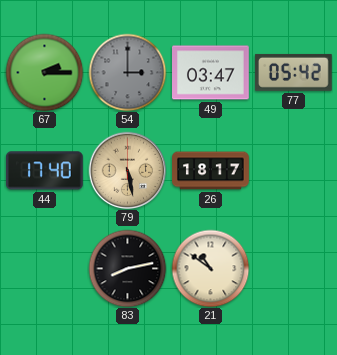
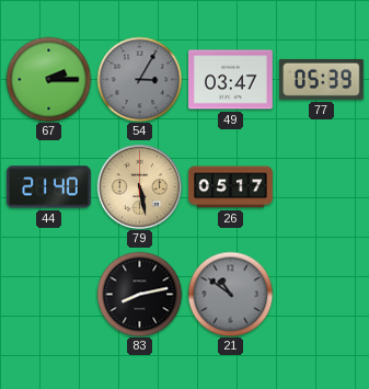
54: 3:00 -> 3:05 (139, 79)
77: 05:42 -> 05:39 (321, 79)
44: 17:40 -> 21:40 (48, 187)
26: 18:17 -> 05:17 (231, 187)
21 dial: cream -> grey (230, 294)
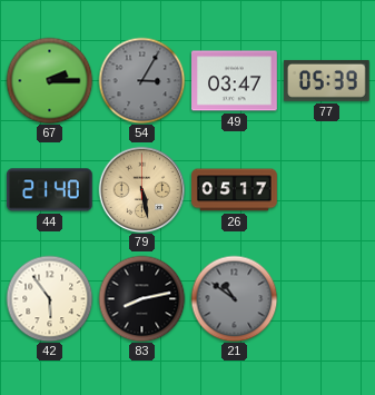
42: none -> 5:54 (49, 298)
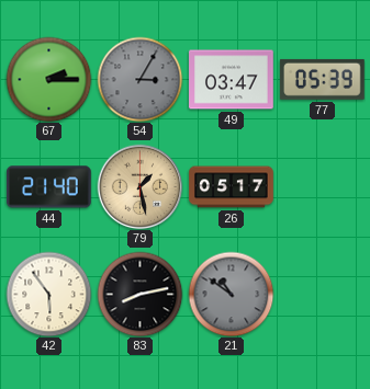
79: 5:28 -> 1:28 (139, 186)
